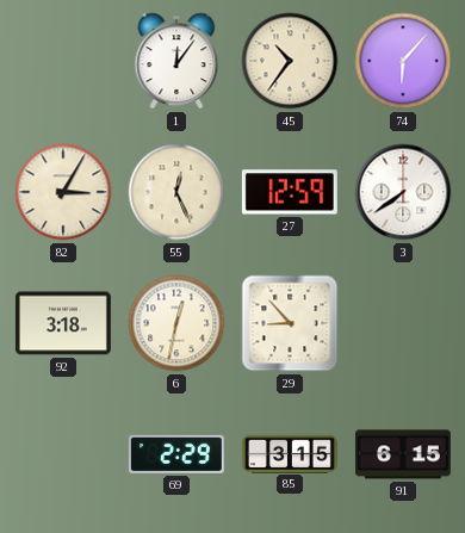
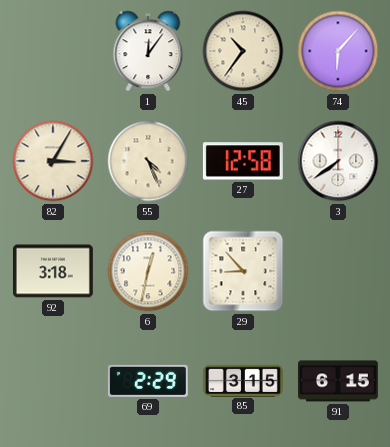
55: 12:26 -> 4:26 (148, 161)
27: 12:59 -> 12:58 (243, 161)
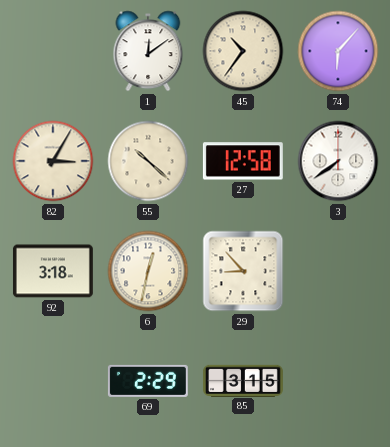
1: 12:06 -> 12:09 (148, 51)
55: 4:26 -> 10:22 (148, 161)
91: 6:15 -> none (338, 381)
